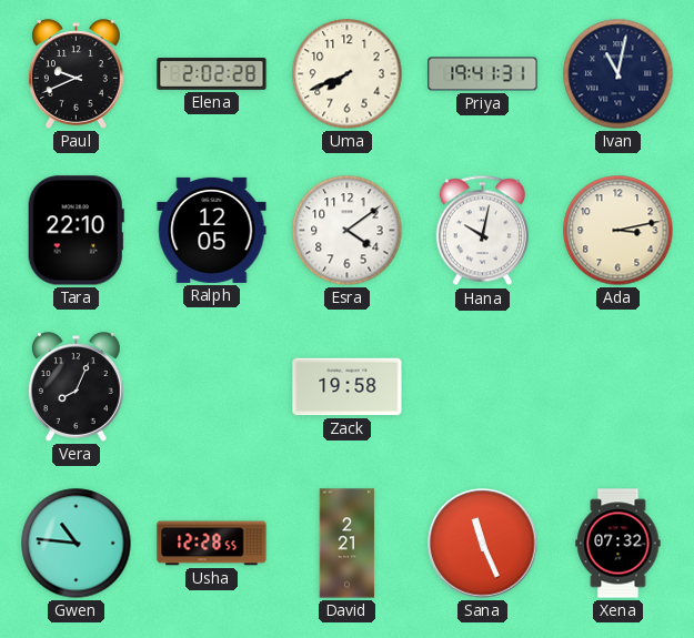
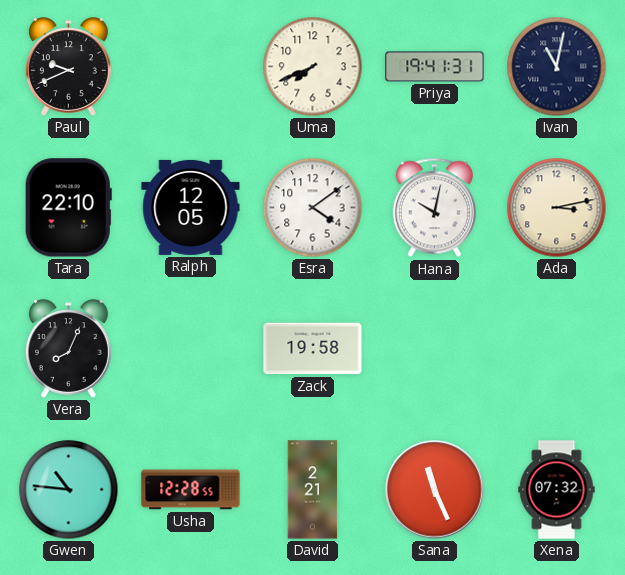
Elena: 2:02 -> none (212, 74)
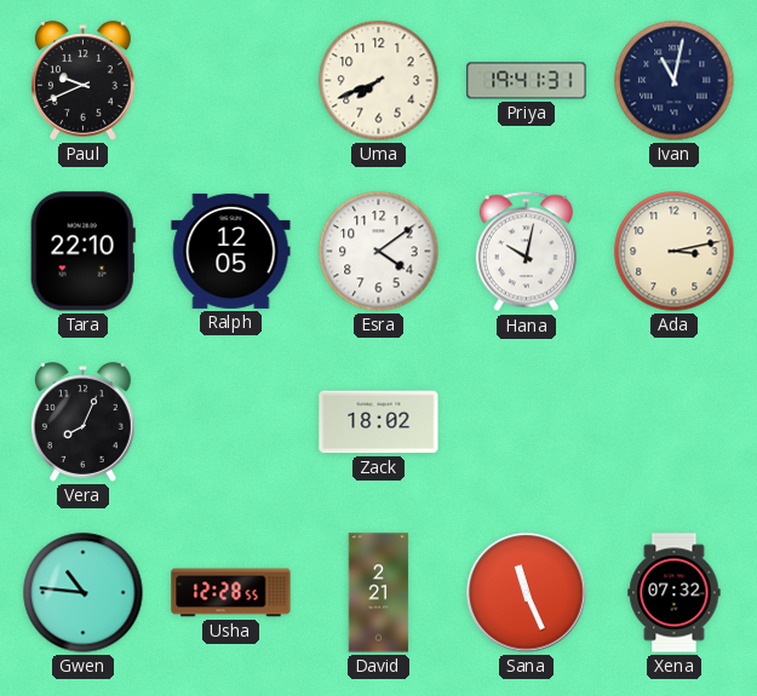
Zack: 19:58 -> 18:02 (379, 422)
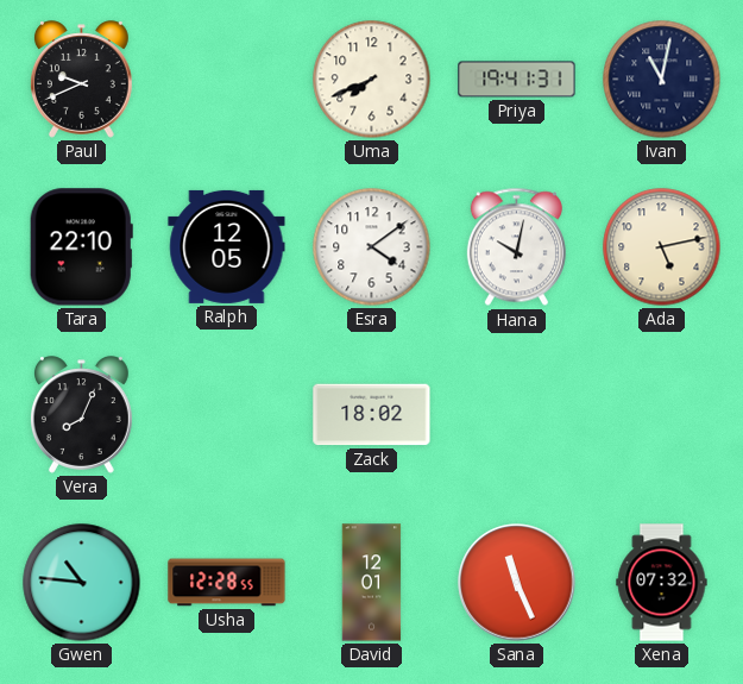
Ada: 3:13 -> 5:13 (662, 247)
David: 2:21 -> 12:01 (372, 583)
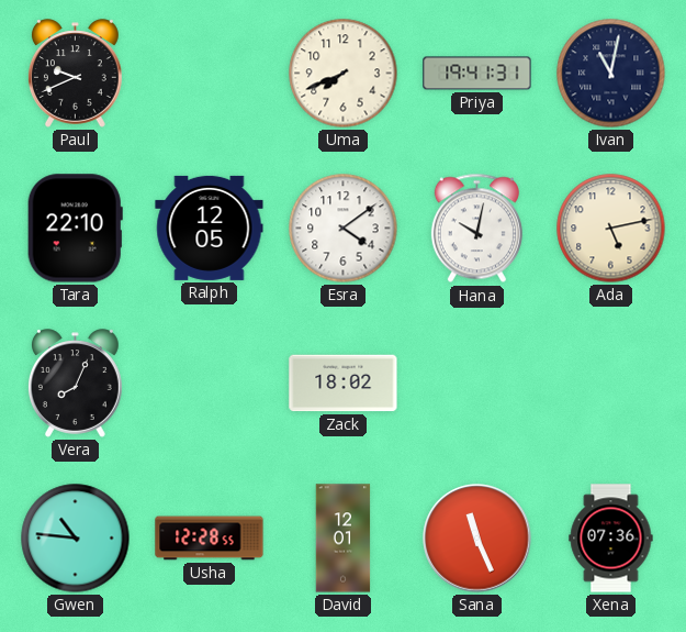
Xena: 07:32 -> 07:36 (611, 539)
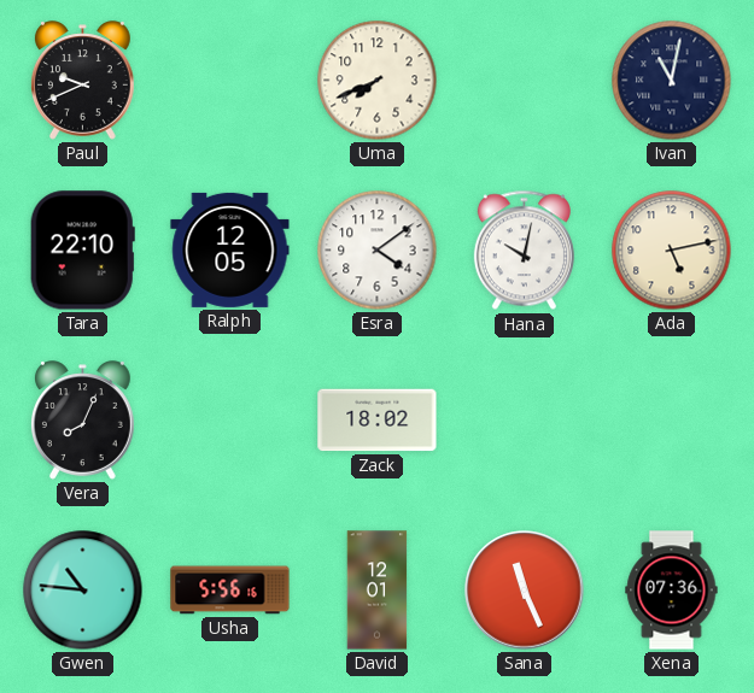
Priya: 19:41 -> none (477, 74)
Usha: 12:28 -> 5:56 (230, 591)
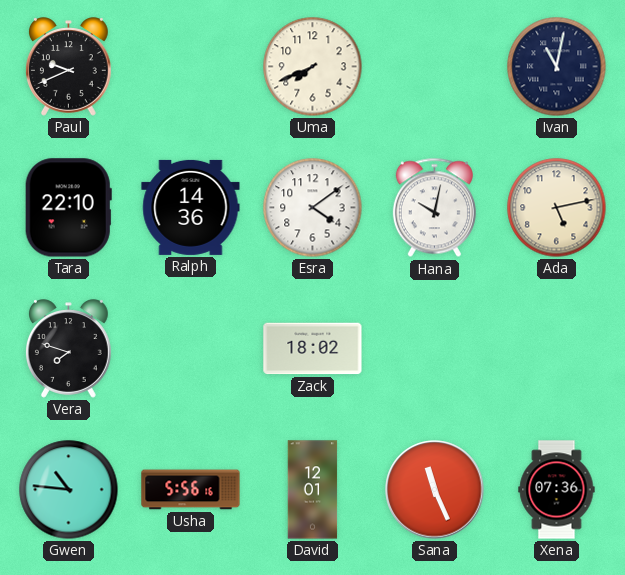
Ralph: 12:05 -> 14:36 (191, 207)
Vera: 8:04 -> 7:48 (68, 349)
